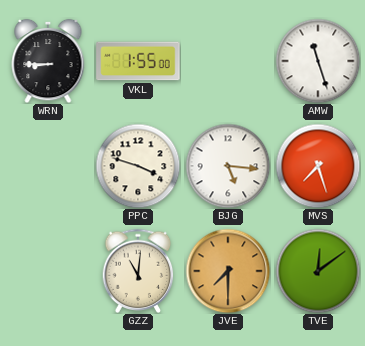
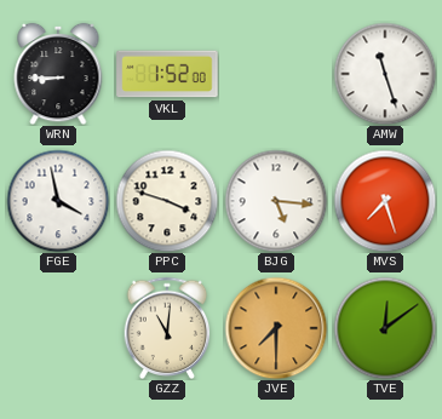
VKL: 1:55 -> 1:52 (167, 74)
FGE: none -> 3:58 (58, 201)
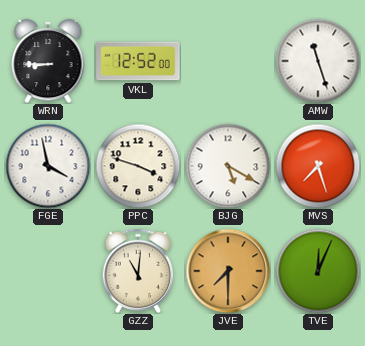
VKL: 1:52 -> 12:52 (138, 61)
BJG: 5:16 -> 5:20 (228, 166)
TVE: 12:09 -> 12:04 (318, 271)
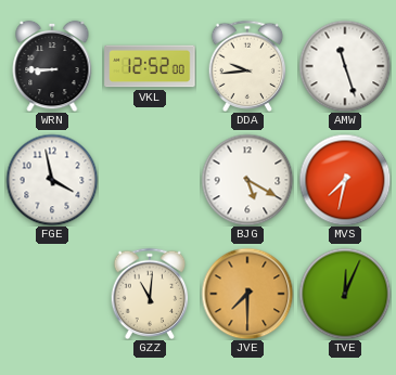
DDA: none -> 9:44 (247, 66)
PPC: 3:48 -> none (138, 166)
MVS: 7:27 -> 7:32 (345, 180)
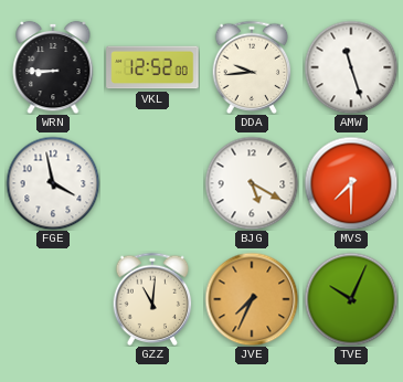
MVS: 7:32 -> 7:30 (351, 183)
JVE: 7:30 -> 7:34 (252, 299)
TVE: 12:04 -> 10:04 (351, 299)
